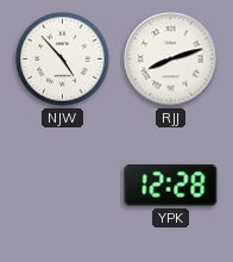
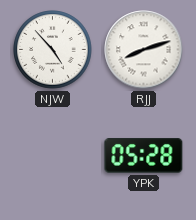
YPK: 12:28 -> 05:28 (144, 156)
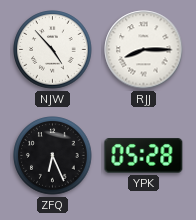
RJJ: 8:12 -> 8:15 (144, 50)
ZFQ: none -> 6:26 (53, 156)
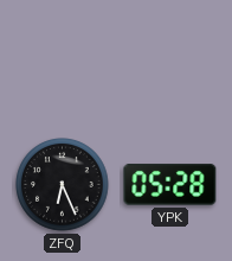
NJW: 4:53 -> none (53, 50)
RJJ: 8:15 -> none (144, 50)
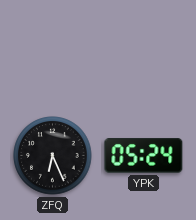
YPK: 05:28 -> 05:24 (144, 156)
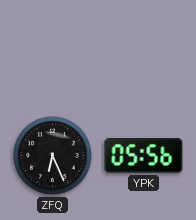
YPK: 05:24 -> 05:56 (144, 156)
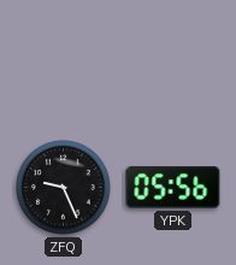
ZFQ: 6:26 -> 9:26 (64, 188)
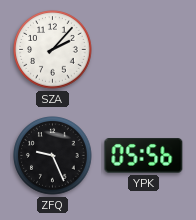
SZA: none -> 2:07 (53, 50)
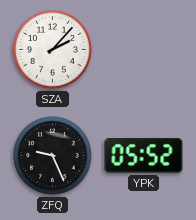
YPK: 05:56 -> 05:52 (144, 156)
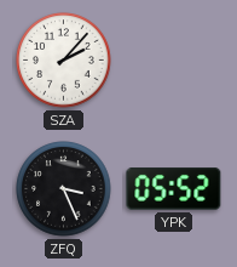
ZFQ: 9:26 -> 3:26 (64, 189)
